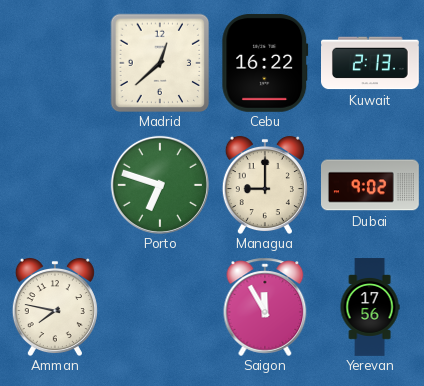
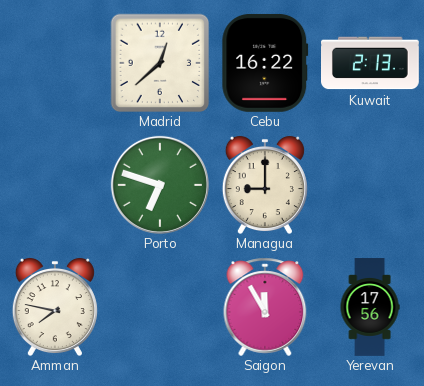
Dubai: 9:02 -> none (371, 185)
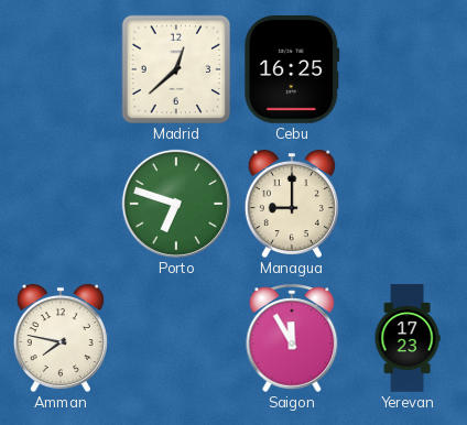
Cebu: 16:22 -> 16:25 (292, 69)
Kuwait: 2:13 -> none (371, 63)
Yerevan: 17:56 -> 17:23 (408, 338)
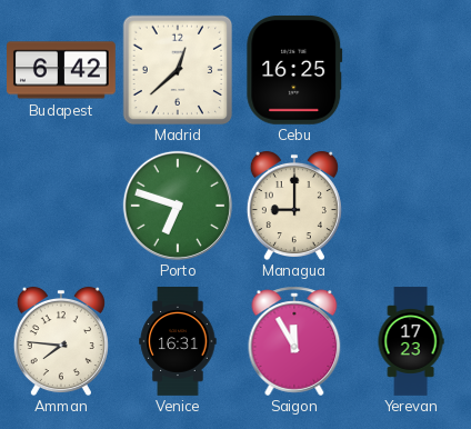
Budapest: none -> 6:42 (62, 70)
Amman: 7:47 -> 7:46 (61, 341)
Venice: none -> 16:31 (178, 342)
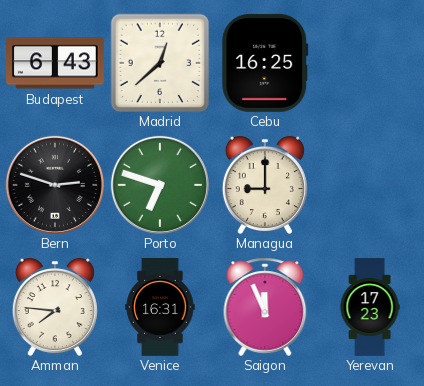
Budapest: 6:42 -> 6:43 (56, 63)
Bern: none -> 2:48 (55, 185)
Saigon: 11:55 -> 11:56 (265, 307)
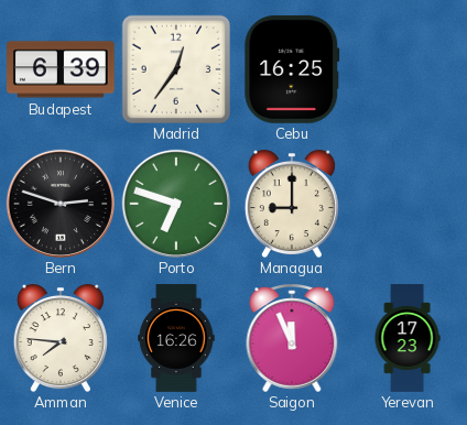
Budapest: 6:43 -> 6:39 (62, 69)
Madrid: 12:38 -> 12:36 (176, 69)
Venice: 16:31 -> 16:26 (176, 339)
